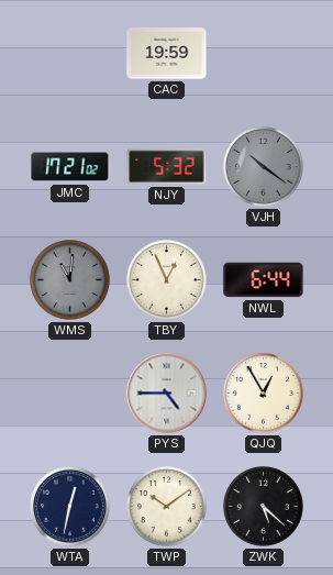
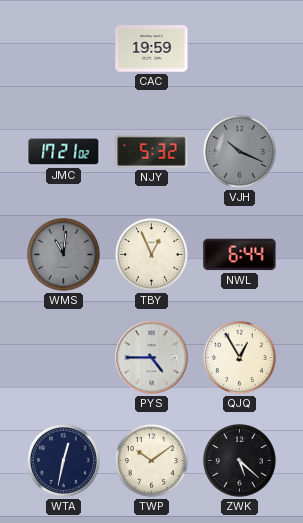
VJH: 10:21 -> 10:19 (240, 152)
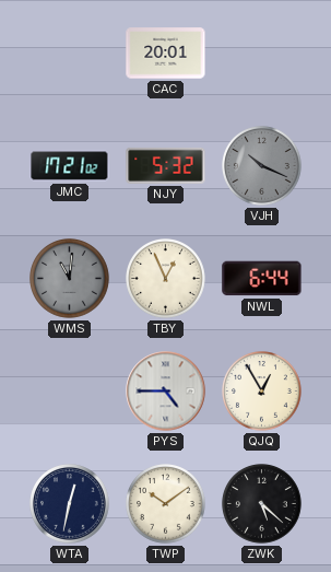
CAC: 19:59 -> 20:01 (166, 54)
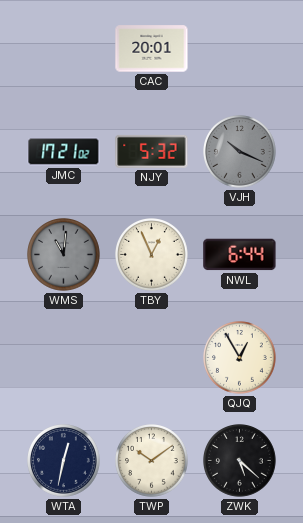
PYS: 4:45 -> none (166, 392)
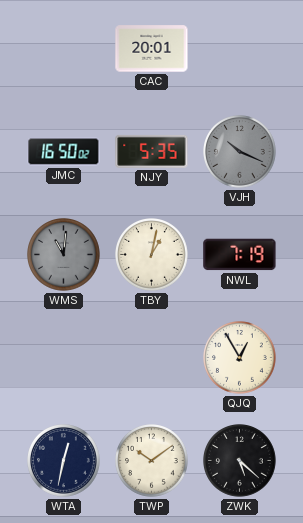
JMC: 17:21 -> 16:50 (64, 152)
NJY: 5:32 -> 5:35 (152, 151)
TBY: 12:56 -> 1:02 (152, 255)
NWL: 6:44 -> 7:19 (240, 255)
